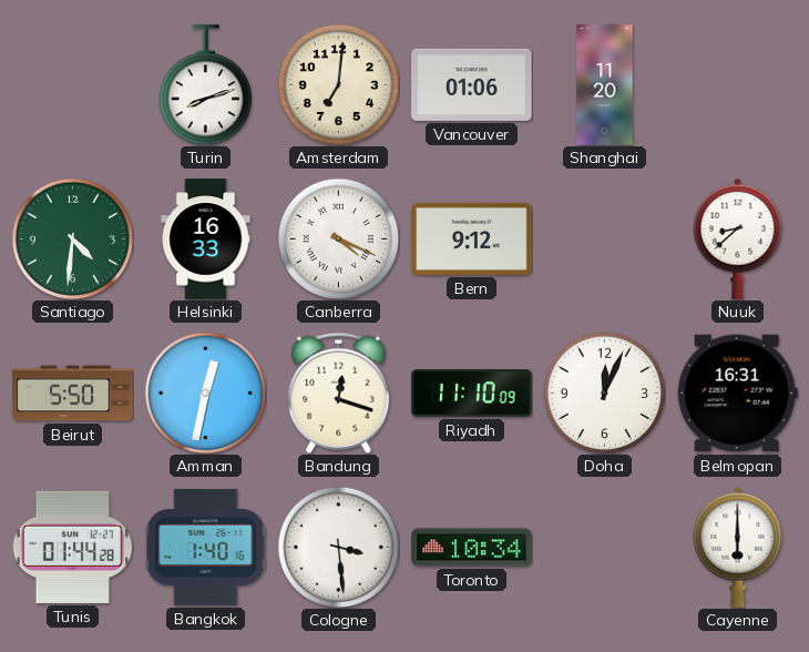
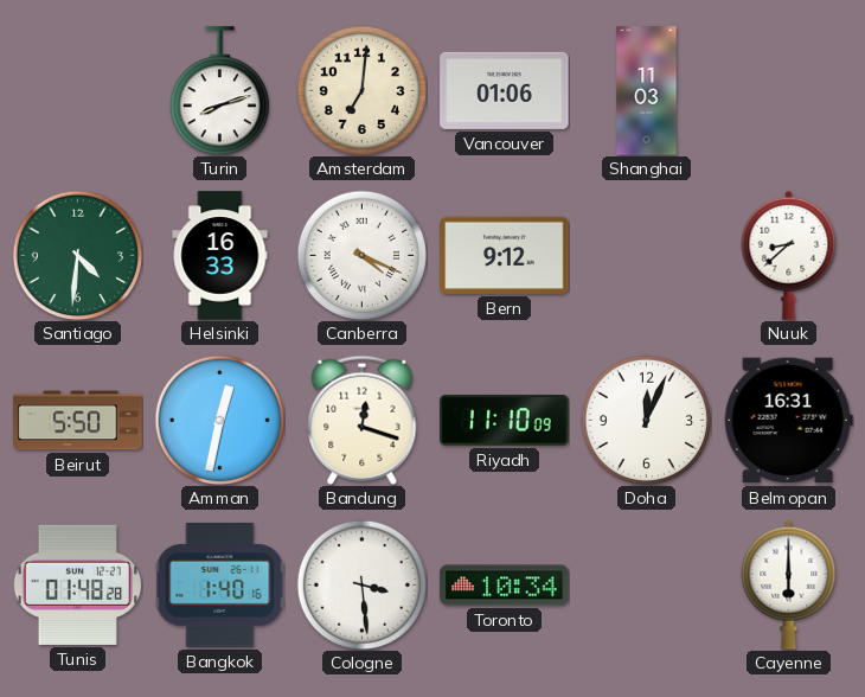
Shanghai: 11:20 -> 11:03 (647, 91)
Tunis: 01:44 -> 01:48 (77, 584)
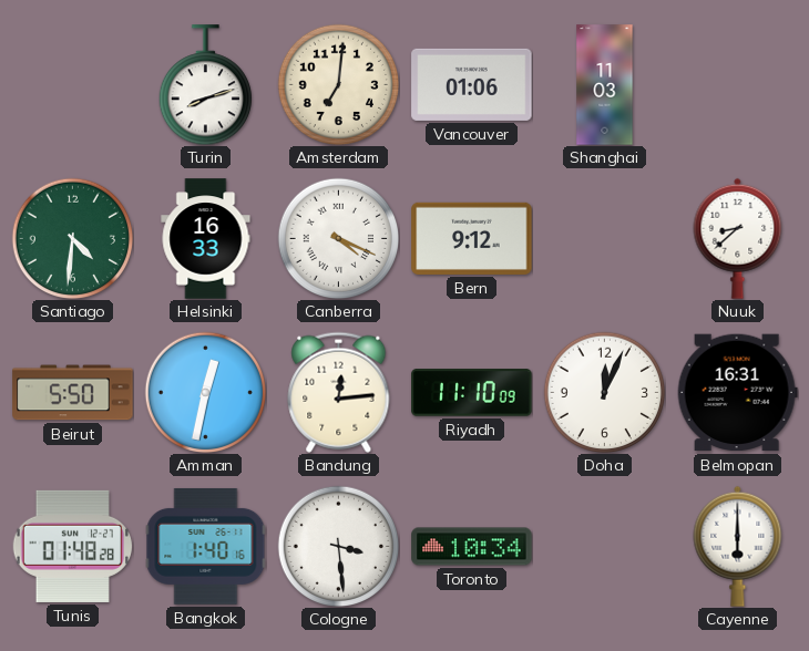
Bandung: 12:18 -> 12:14 (339, 392)
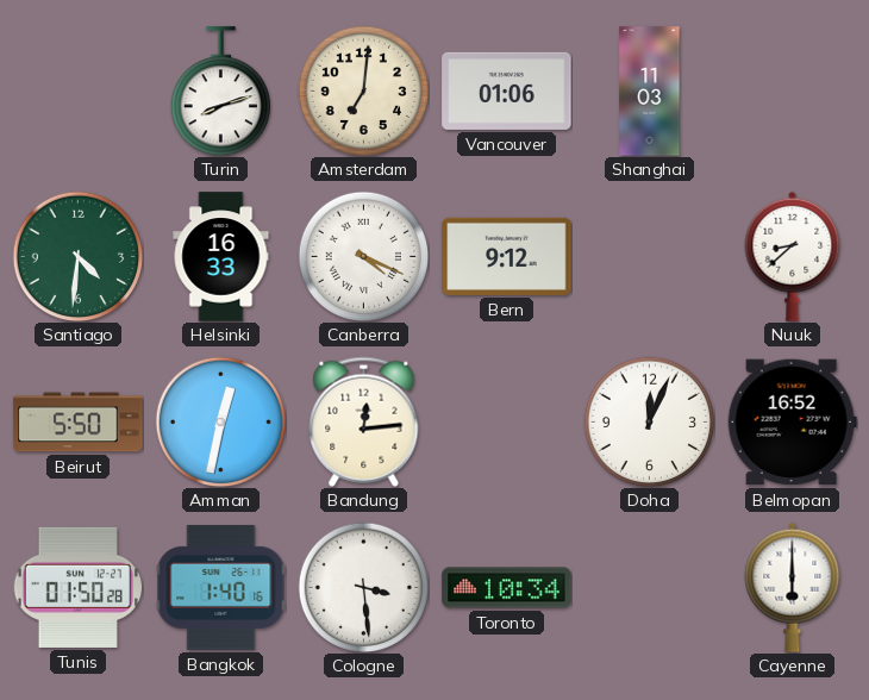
Riyadh: 11:10 -> none (472, 393)
Belmopan: 16:31 -> 16:52 (792, 423)
Tunis: 01:48 -> 01:50 (77, 587)
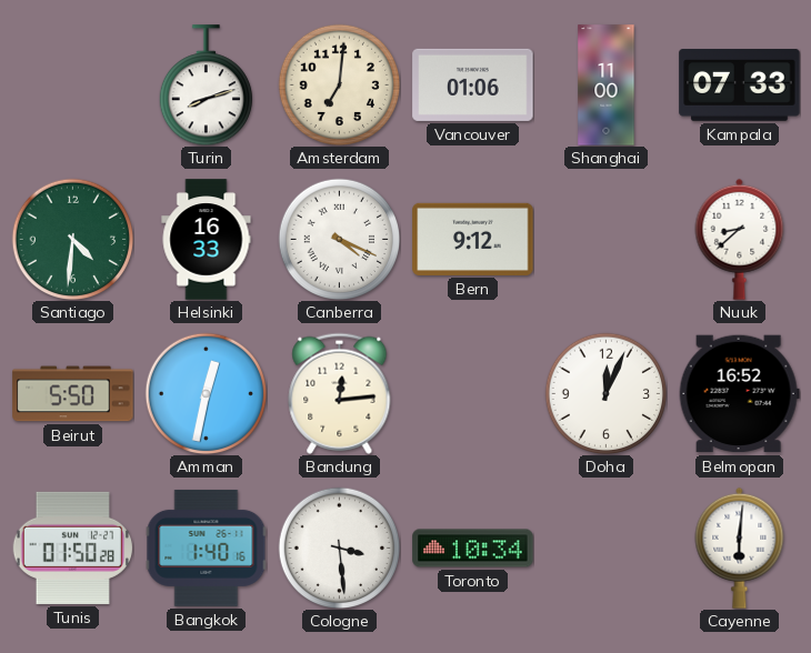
Shanghai: 11:03 -> 11:00 (607, 86)
Kampala: none -> 07:33 (740, 86)
Cayenne: 6:00 -> 6:01 (740, 547)
